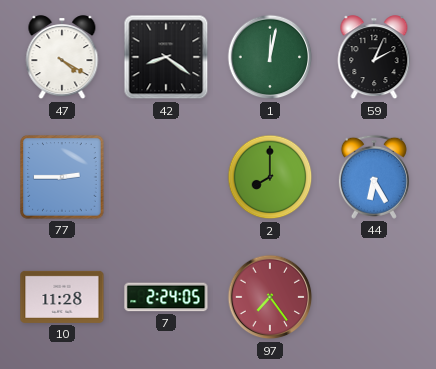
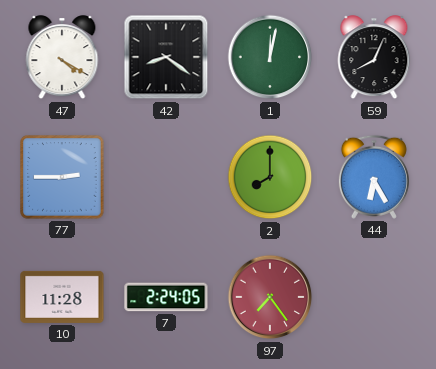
59: 2:04 -> 8:04 (374, 58)
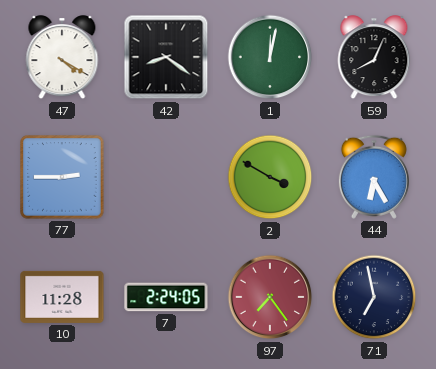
2: 8:00 -> 3:50 (270, 177)
71: none -> 6:58 (374, 297)
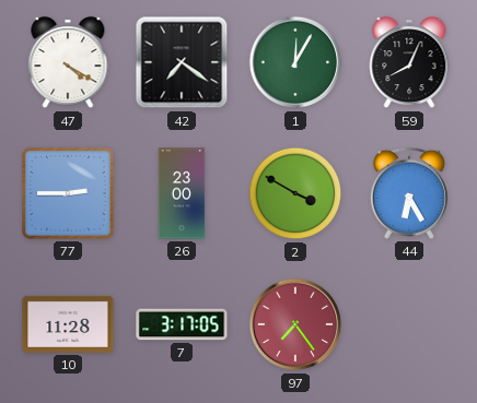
42: 8:21 -> 7:21 (182, 62)
1: 12:02 -> 12:05 (295, 62)
26: none -> 23:00 (182, 193)
7: 2:24 -> 3:17 (182, 324)
71: 6:58 -> none (374, 297)
